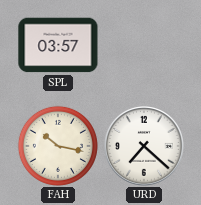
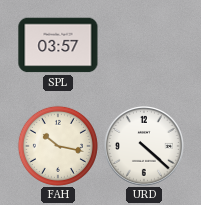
URD: 7:22 -> 4:22 (145, 147)
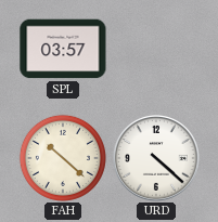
FAH: 10:17 -> 10:22 (63, 158)
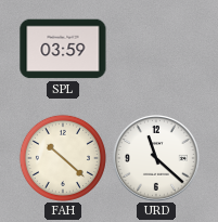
SPL: 03:57 -> 03:59 (63, 49)
URD: 4:22 -> 11:22 (157, 159)
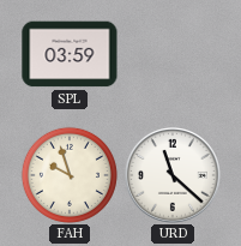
FAH: 10:22 -> 9:57 (70, 175)
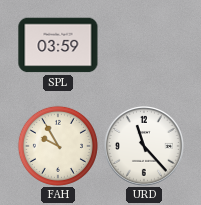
FAH: 9:57 -> 9:55 (58, 146)
URD: 11:22 -> 11:23 (145, 147)
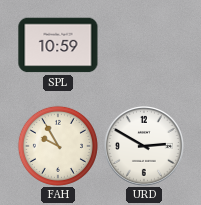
SPL: 03:59 -> 10:59 (58, 45)
URD: 11:23 -> 2:50 (145, 147)
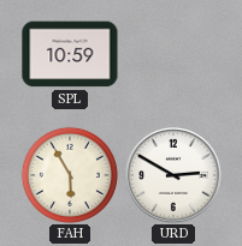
FAH: 9:55 -> 5:55 (70, 175)
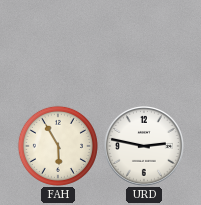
SPL: 10:59 -> none (70, 54)
URD: 2:50 -> 2:47 (145, 147)
